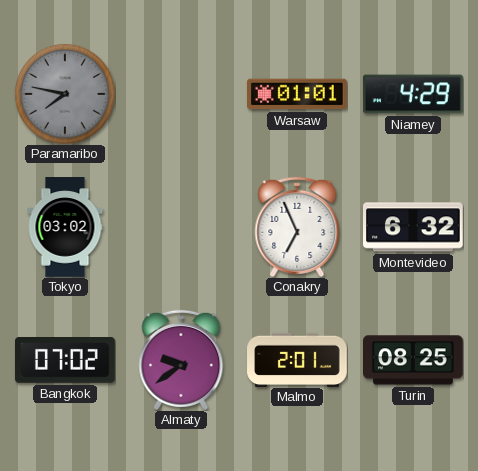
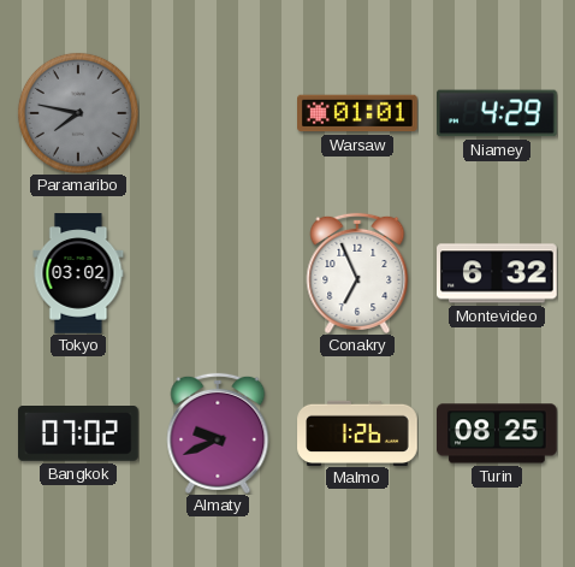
Almaty: 9:39 -> 9:41 (218, 433)
Malmo: 2:01 -> 1:26 (357, 432)
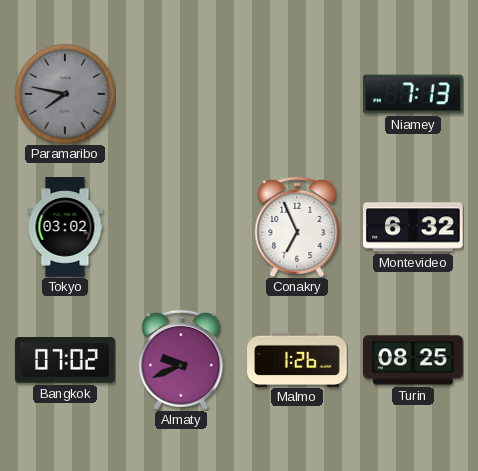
Warsaw: 01:01 -> none (358, 113)
Niamey: 4:29 -> 7:13 (414, 94)
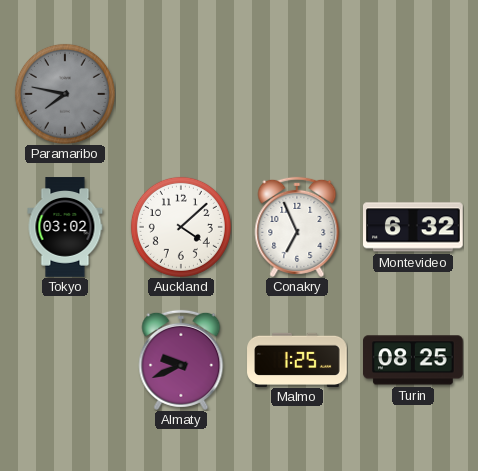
Niamey: 7:13 -> none (414, 94)
Auckland: none -> 4:08 (181, 227)
Bangkok: 07:02 -> none (65, 361)
Malmo: 1:26 -> 1:25 (297, 359)
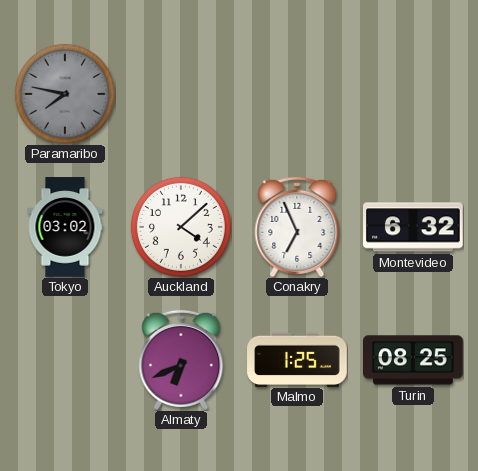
Almaty: 9:41 -> 6:41 (181, 360)
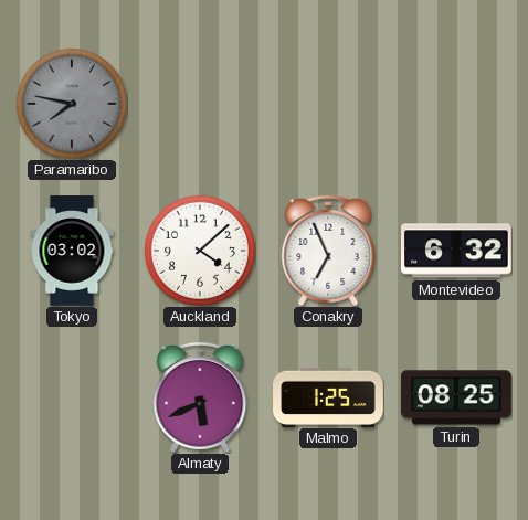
Almaty: 6:41 -> 5:41 (200, 397)
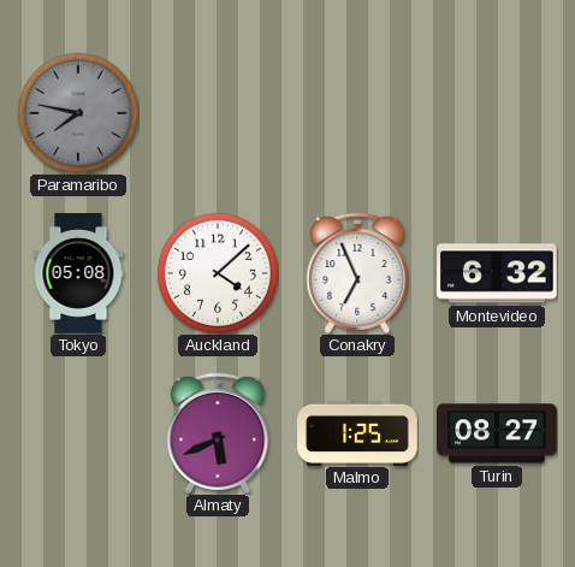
Tokyo: 03:02 -> 05:08 (78, 273)
Turin: 08:25 -> 08:27 (498, 433)
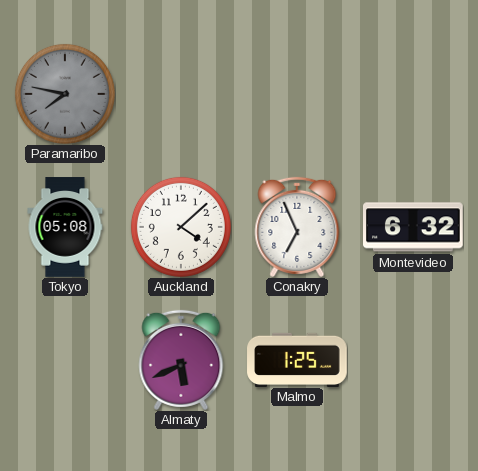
Turin: 08:27 -> none (498, 433)
